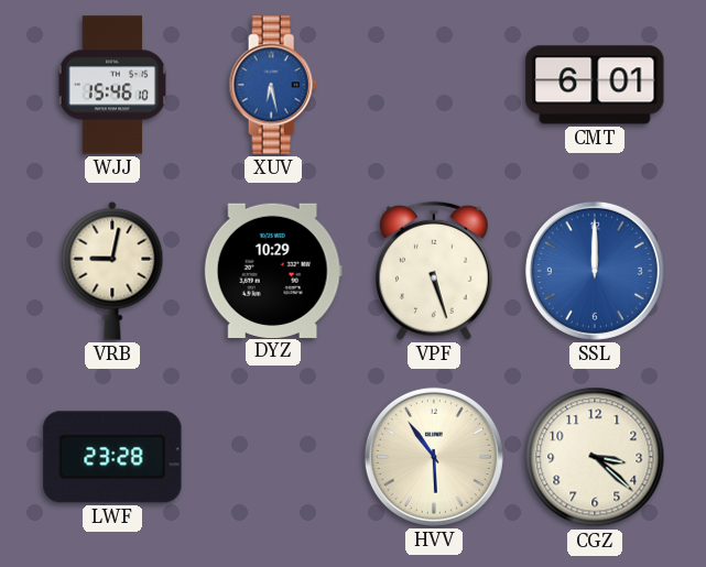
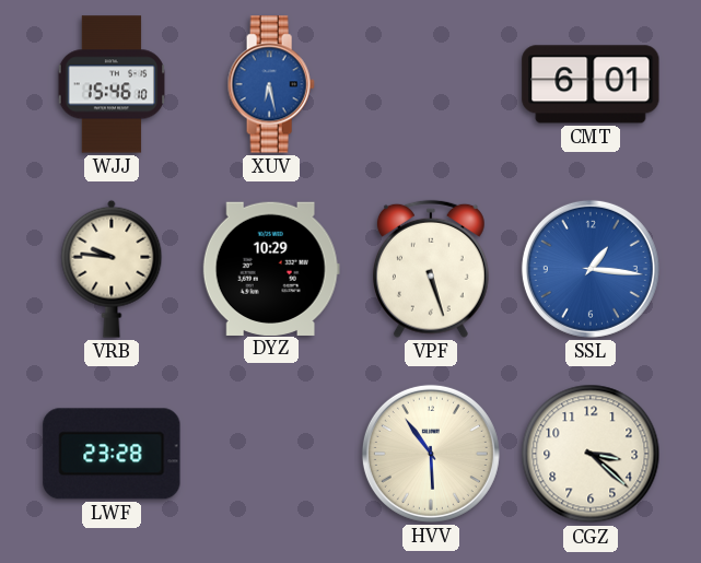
VRB: 9:02 -> 9:46 (112, 269)
SSL: 12:00 -> 1:16 (591, 269)
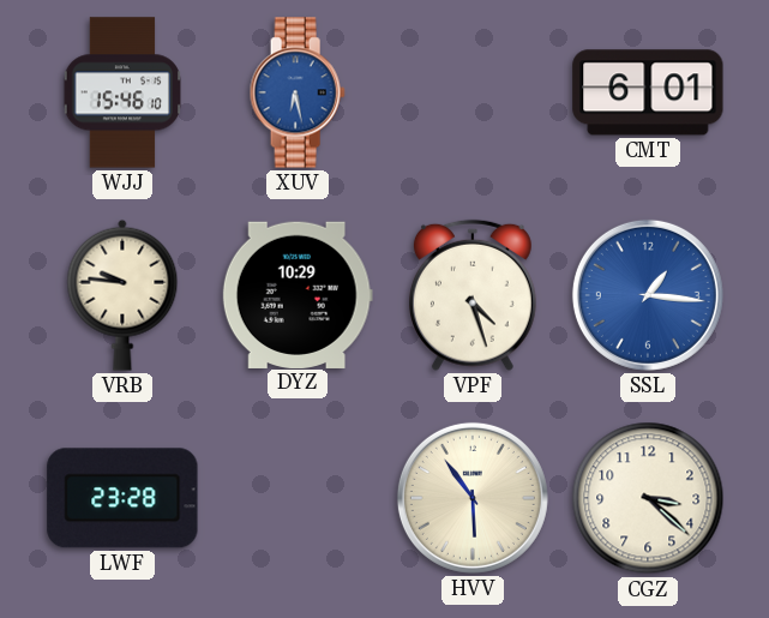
VPF: 5:27 -> 4:27 (473, 295)
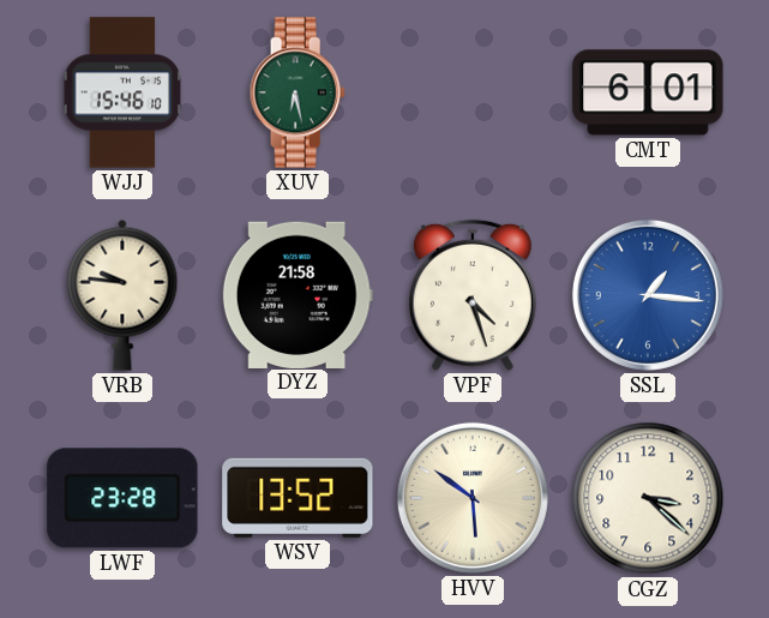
XUV dial: blue -> green (298, 92)
DYZ: 10:29 -> 21:58 (298, 294)
WSV: none -> 13:52 (298, 498)
HVV: 5:54 -> 5:51 (473, 498)
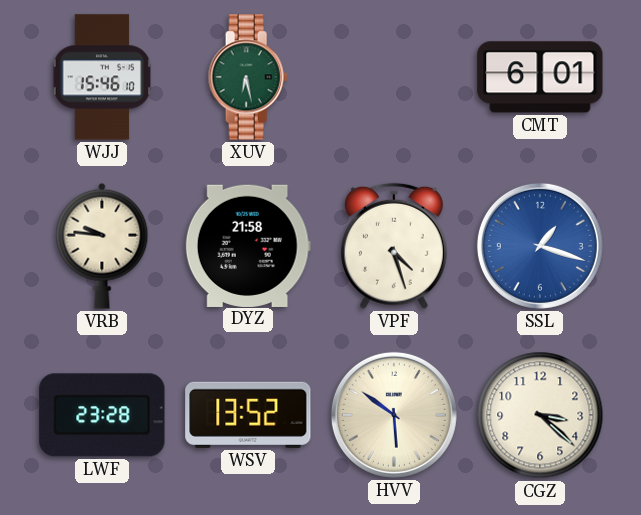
SSL: 1:16 -> 1:18 (540, 246)
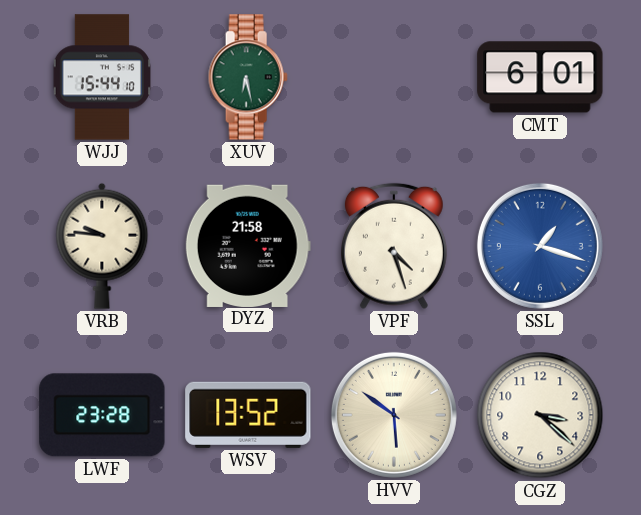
WJJ: 15:46 -> 15:44 (101, 77)
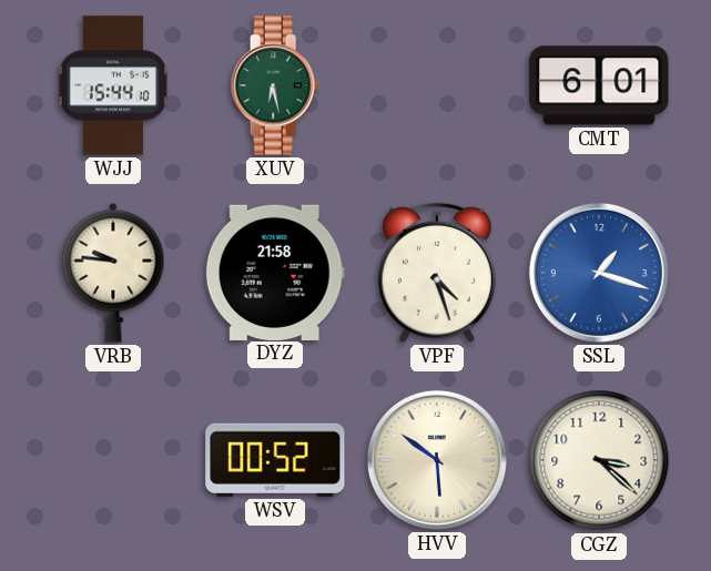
LWF: 23:28 -> none (102, 415)
WSV: 13:52 -> 00:52 (275, 460)
